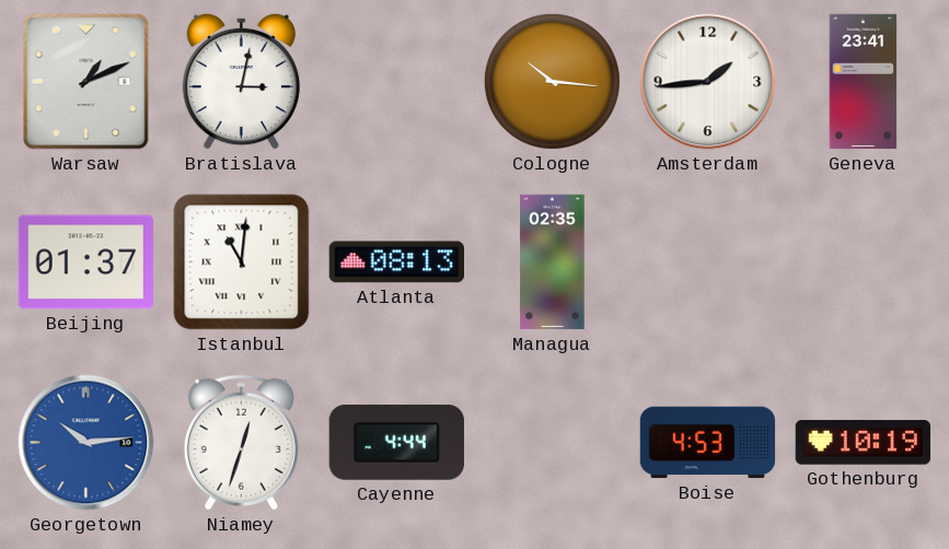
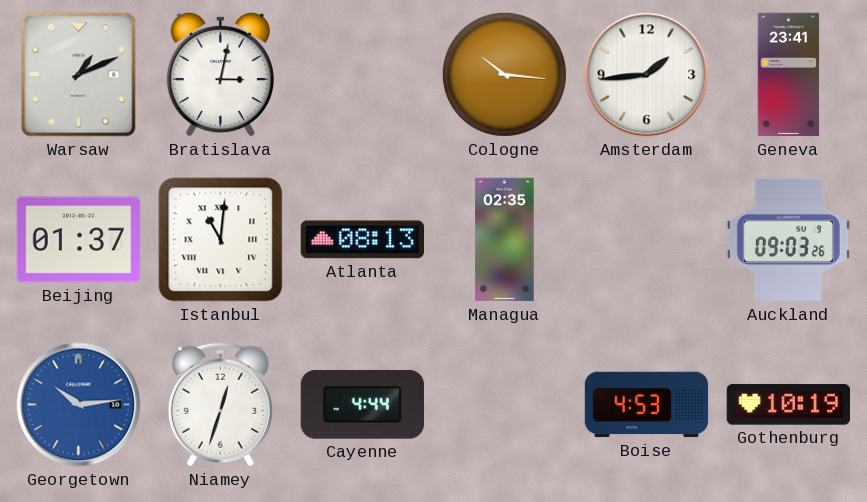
Auckland: none -> 09:03 (788, 240)
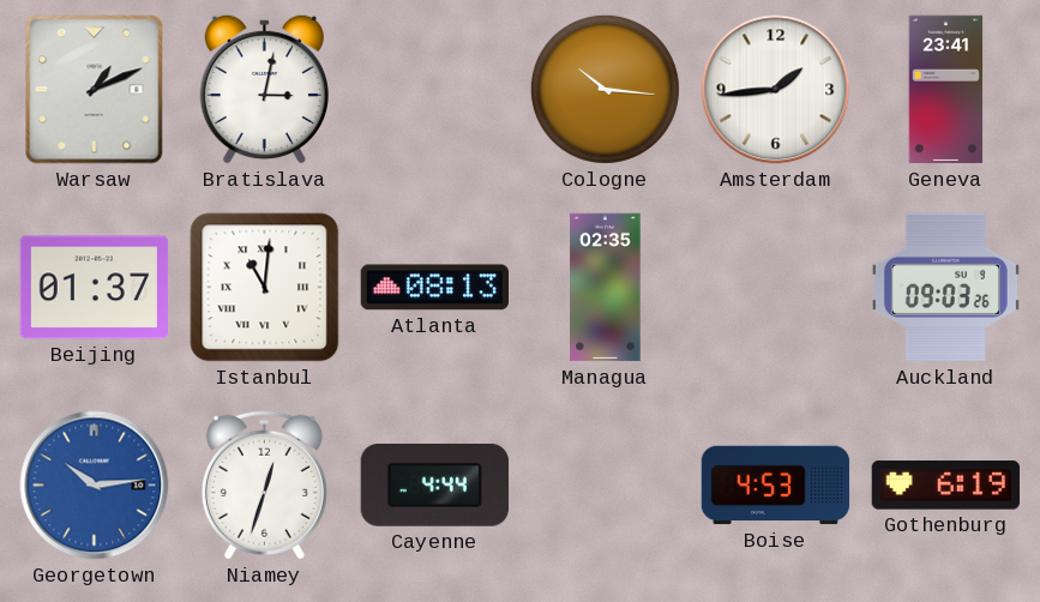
Gothenburg: 10:19 -> 6:19 (945, 486)
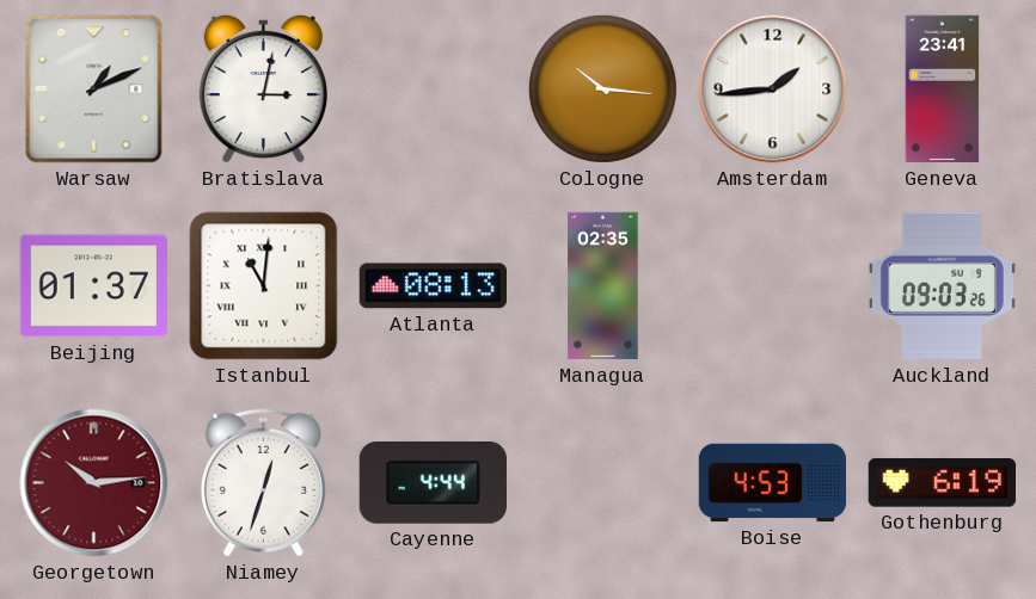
Georgetown dial: blue -> burgundy (94, 483)
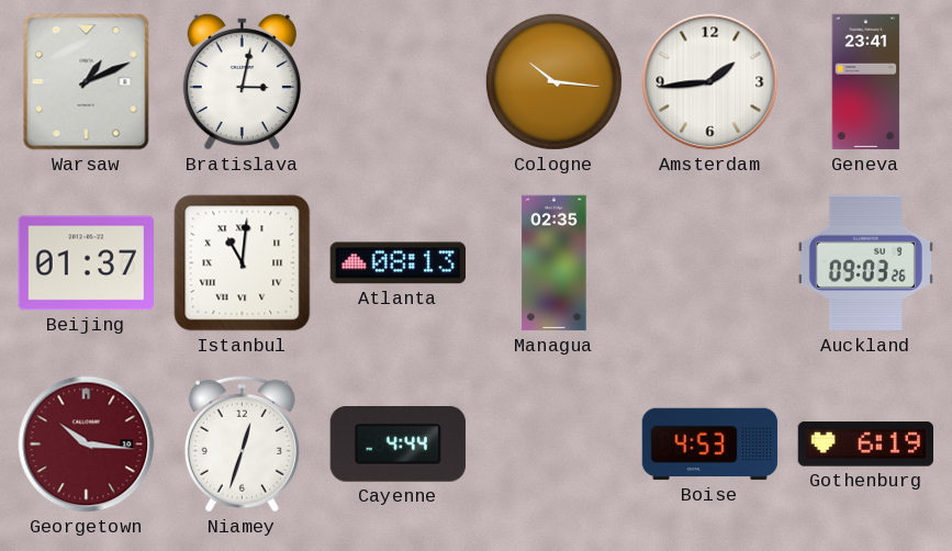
Georgetown: 10:14 -> 10:16 (87, 445)
